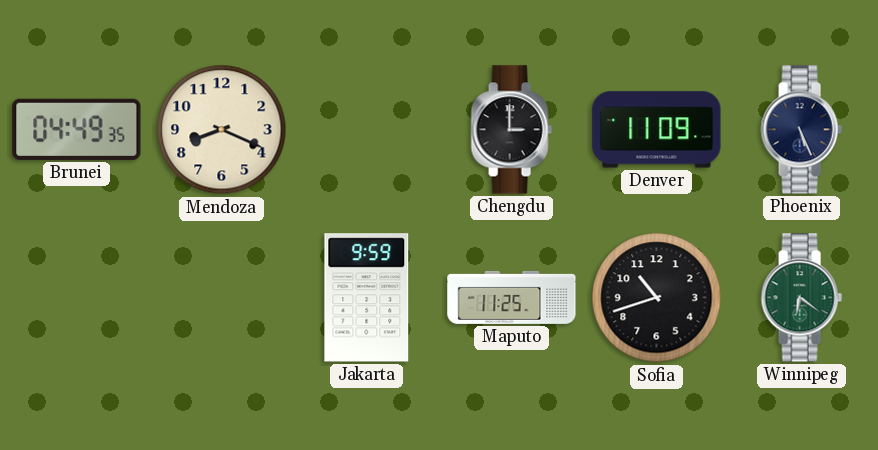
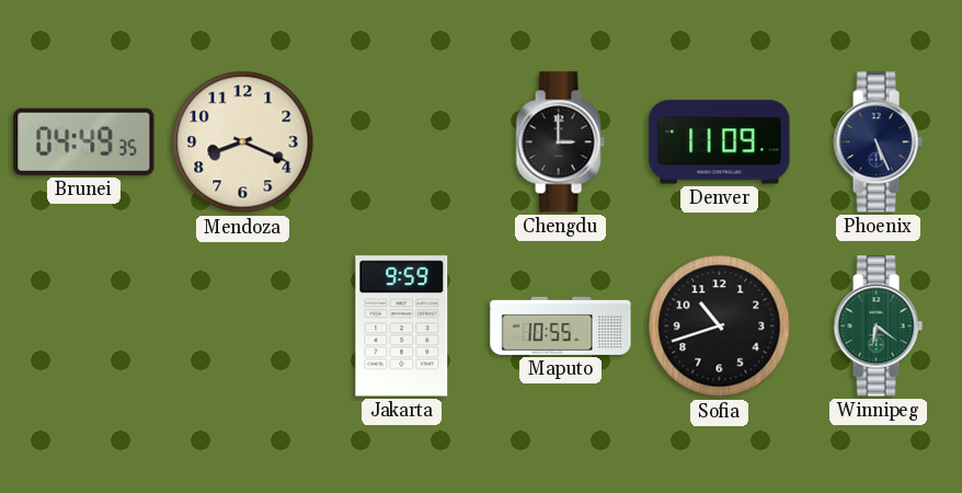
Maputo: 11:25 -> 10:55 (561, 325)
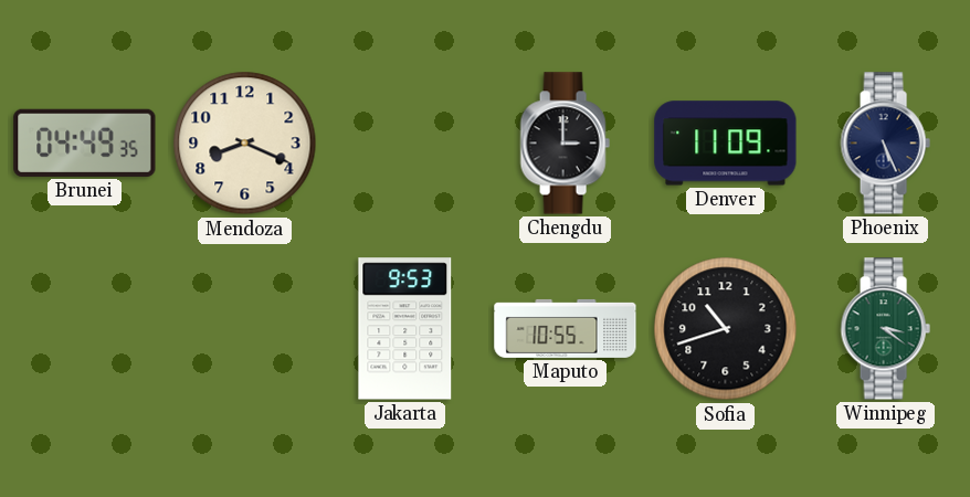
Jakarta: 9:59 -> 9:53 (405, 329)
Winnipeg: 6:21 -> 3:21 (885, 329)
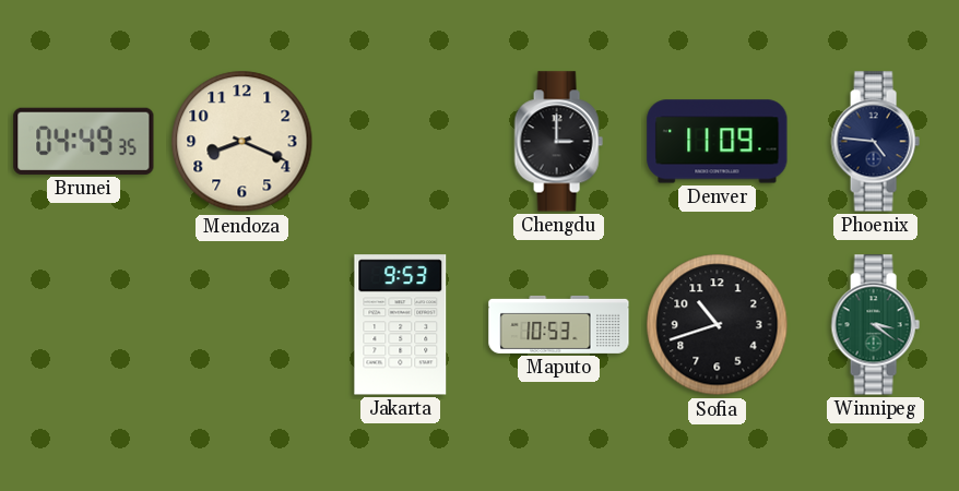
Phoenix: 5:26 -> 4:46 (875, 142)
Maputo: 10:55 -> 10:53 (559, 324)
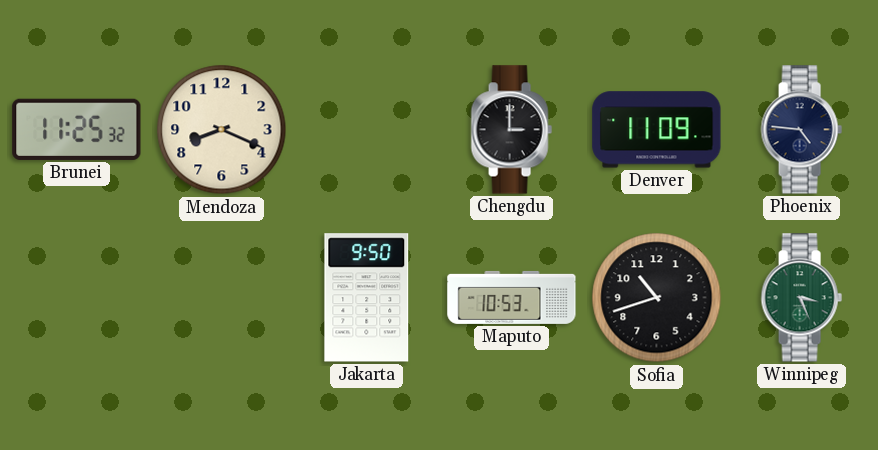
Brunei: 04:49 -> 11:25 (77, 129)
Jakarta: 9:53 -> 9:50 (367, 298)
Winnipeg: 3:21 -> 3:26 (801, 298)
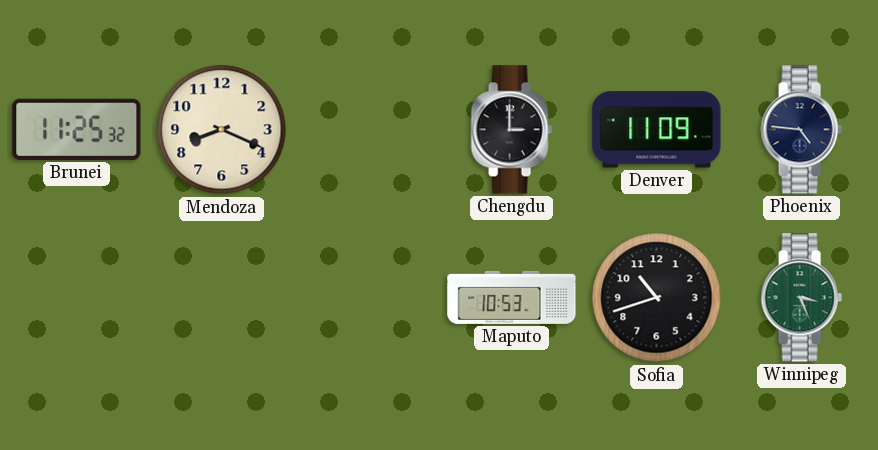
Jakarta: 9:50 -> none (367, 298)
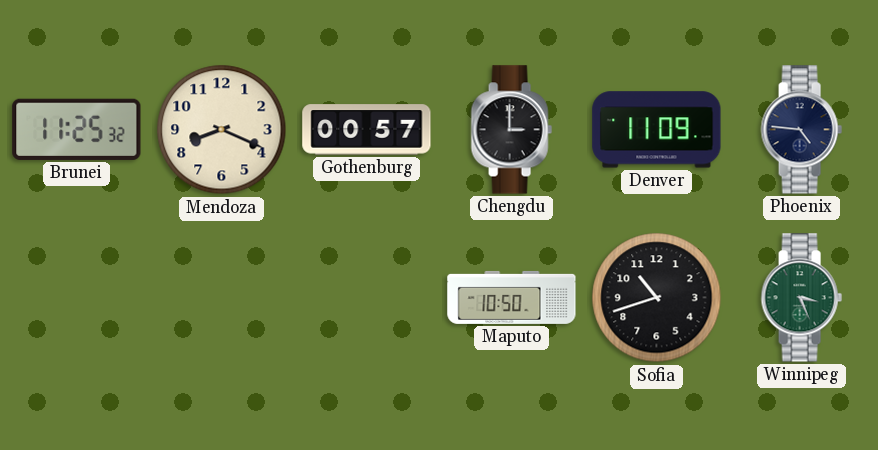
Gothenburg: none -> 00:57 (367, 130)
Maputo: 10:53 -> 10:50 (512, 297)
